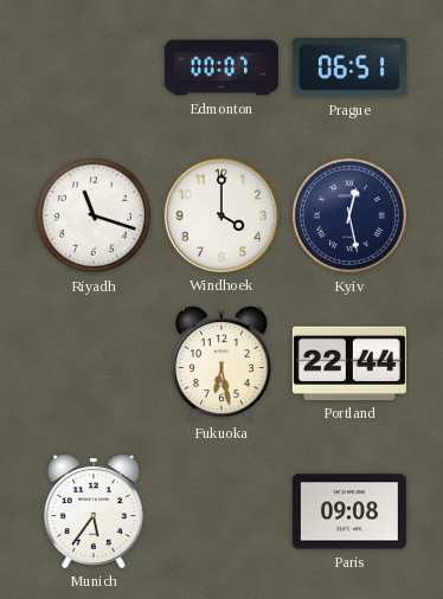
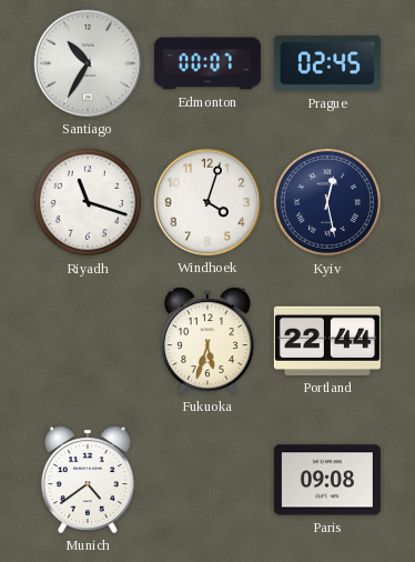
Santiago: none -> 10:35 (88, 63)
Prague: 06:51 -> 02:45 (327, 63)
Windhoek: 4:00 -> 4:03 (207, 202)
Fukuoka: 6:28 -> 5:33 (207, 341)
Munich: 5:36 -> 4:39 (88, 480)
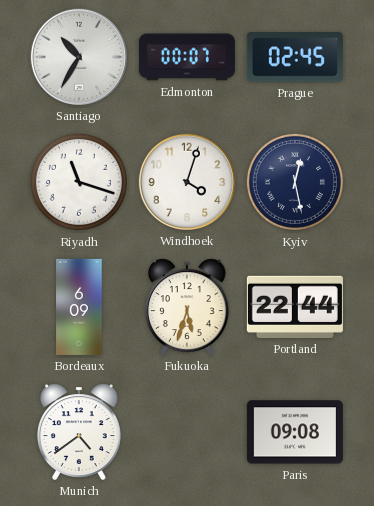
Bordeaux: none -> 6:09 (79, 307)
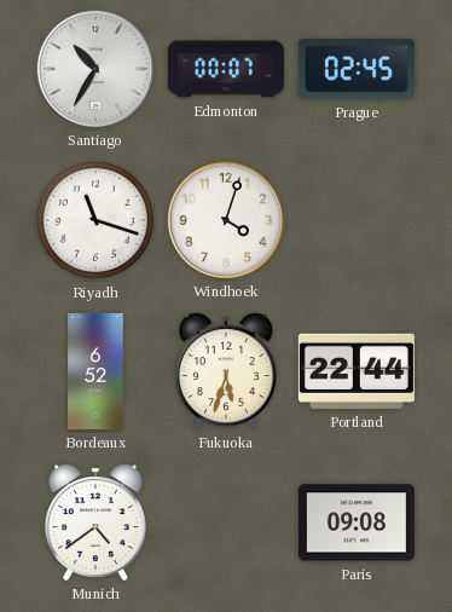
Kyiv: 12:28 -> none (295, 182)
Bordeaux: 6:09 -> 6:52 (95, 371)
